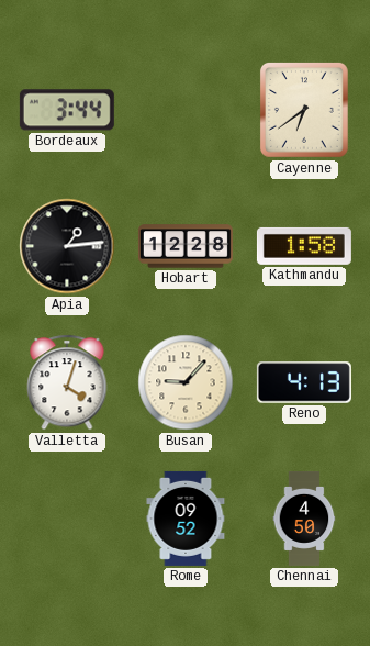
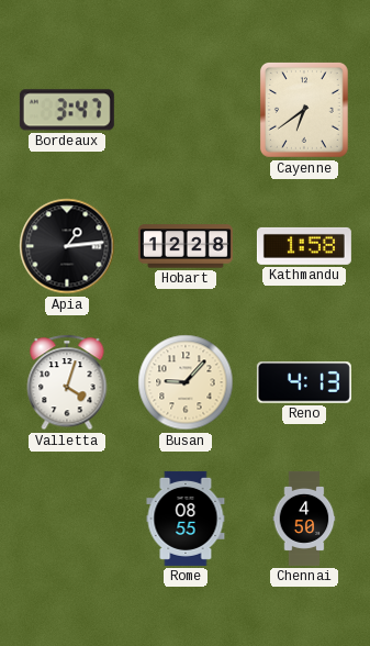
Bordeaux: 3:44 -> 3:47 (67, 110)
Rome: 09:52 -> 08:55 (186, 519)
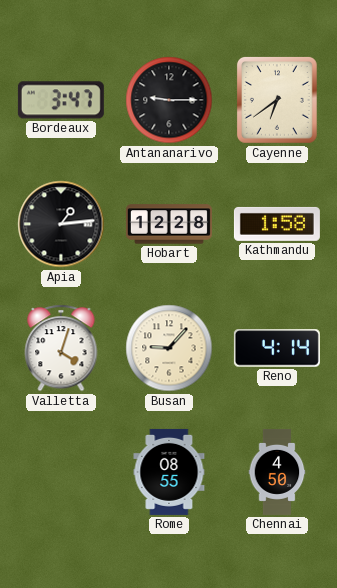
Antananarivo: none -> 9:15 (169, 100)
Reno: 4:13 -> 4:14 (277, 348)
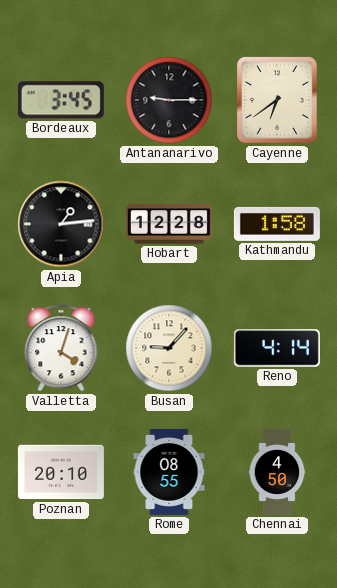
Bordeaux: 3:47 -> 3:45 (61, 100)
Poznan: none -> 20:10 (61, 472)
